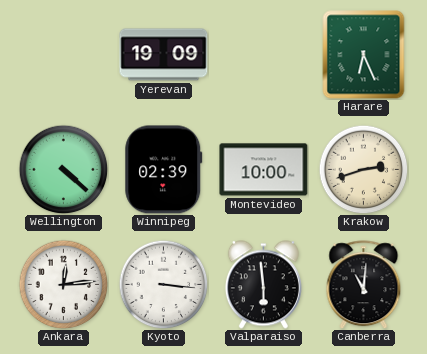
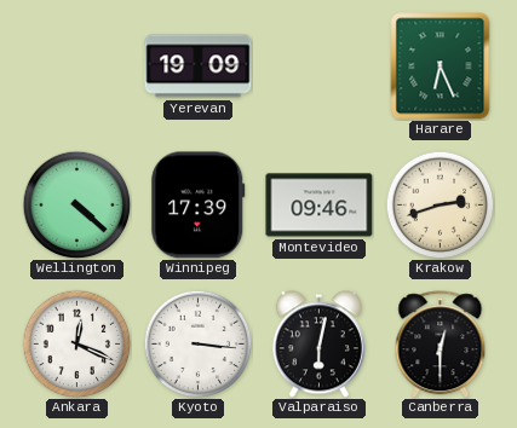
Winnipeg: 02:39 -> 17:39 (199, 206)
Montevideo: 10:00 -> 09:46 (320, 206)
Ankara: 12:14 -> 12:19 (76, 343)
Valparaiso: 5:59 -> 6:02 (318, 345)
Canberra: 11:01 -> 12:30 (441, 345)
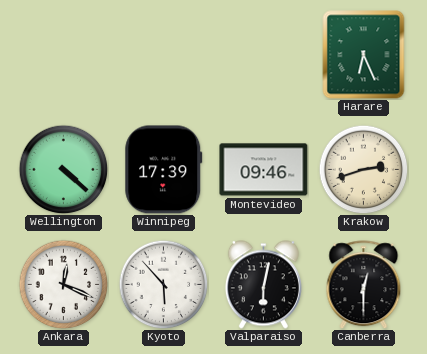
Yerevan: 19:09 -> none (199, 66)
Kyoto: 3:16 -> 5:53 (163, 284)
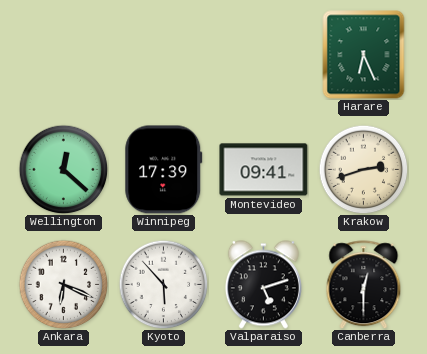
Wellington: 4:22 -> 12:22 (63, 169)
Montevideo: 09:46 -> 09:41 (264, 170)
Ankara: 12:19 -> 6:19 (63, 284)
Valparaiso: 6:02 -> 5:12 (263, 285)
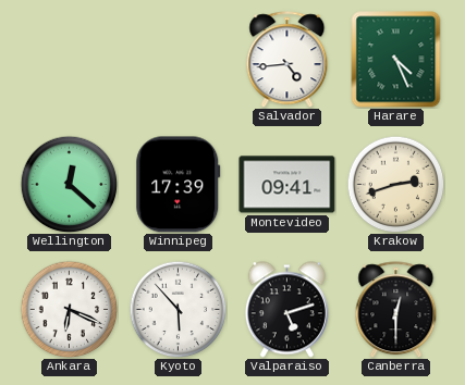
Salvador: none -> 4:44 (287, 60)
Harare: 6:26 -> 4:26 (396, 60)
